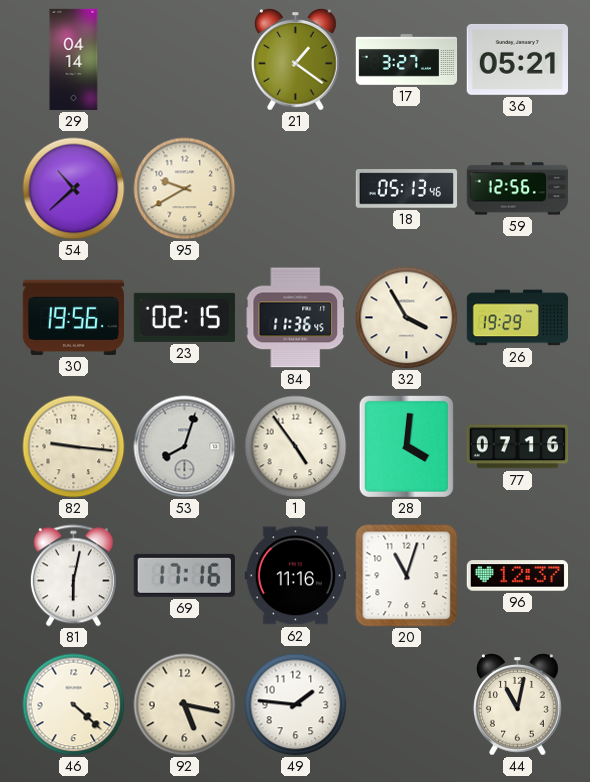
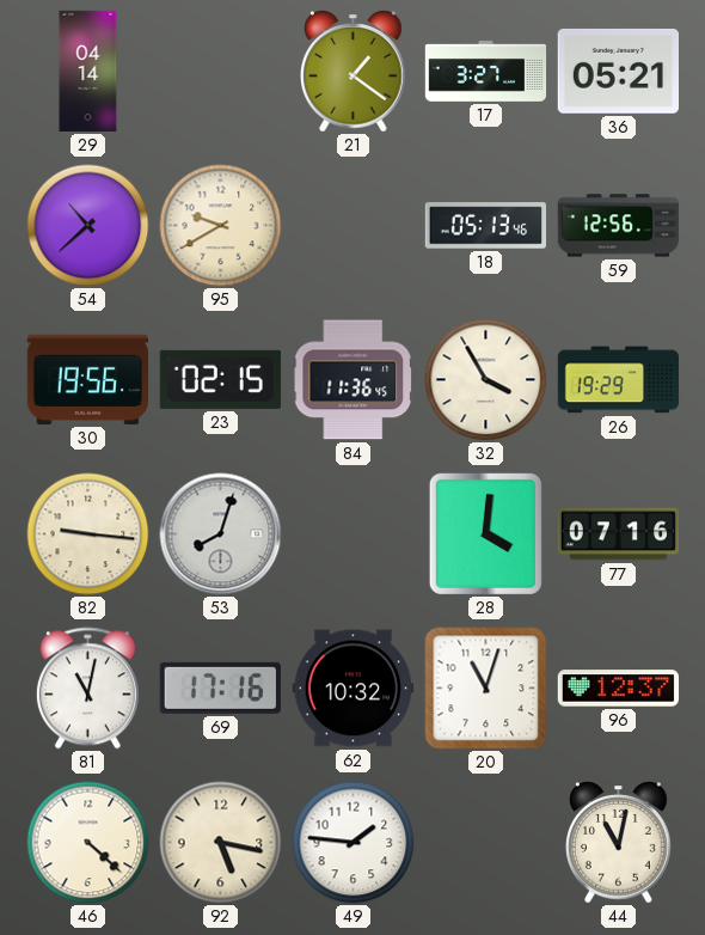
1: 4:54 -> none (296, 447)
81: 6:02 -> 11:02 (87, 689)
62: 11:16 -> 10:32 (352, 689)
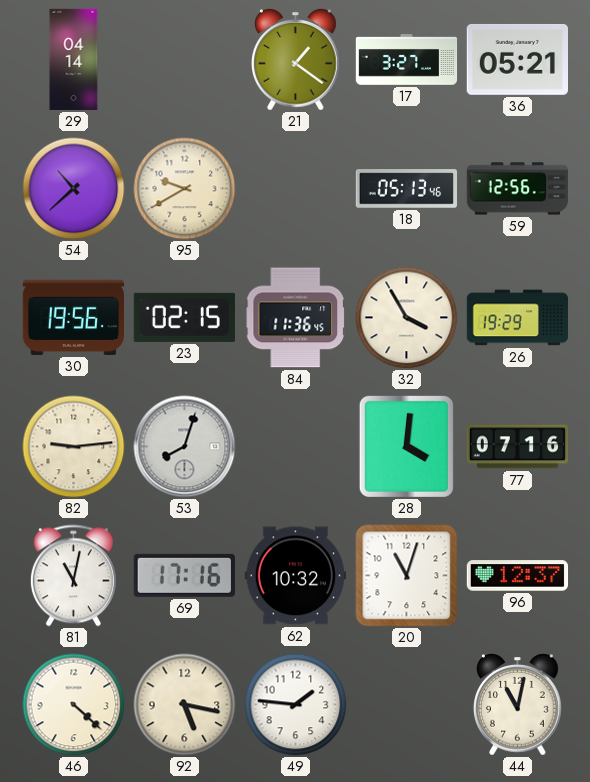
82: 9:16 -> 9:14 (74, 447)
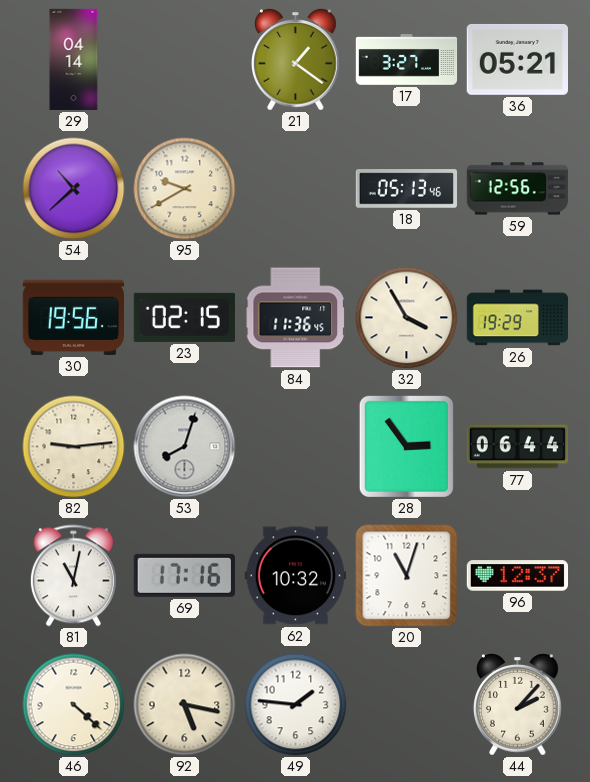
28: 4:01 -> 2:54 (406, 446)
77: 07:16 -> 06:44 (518, 447)
44: 11:02 -> 2:07 (518, 705)
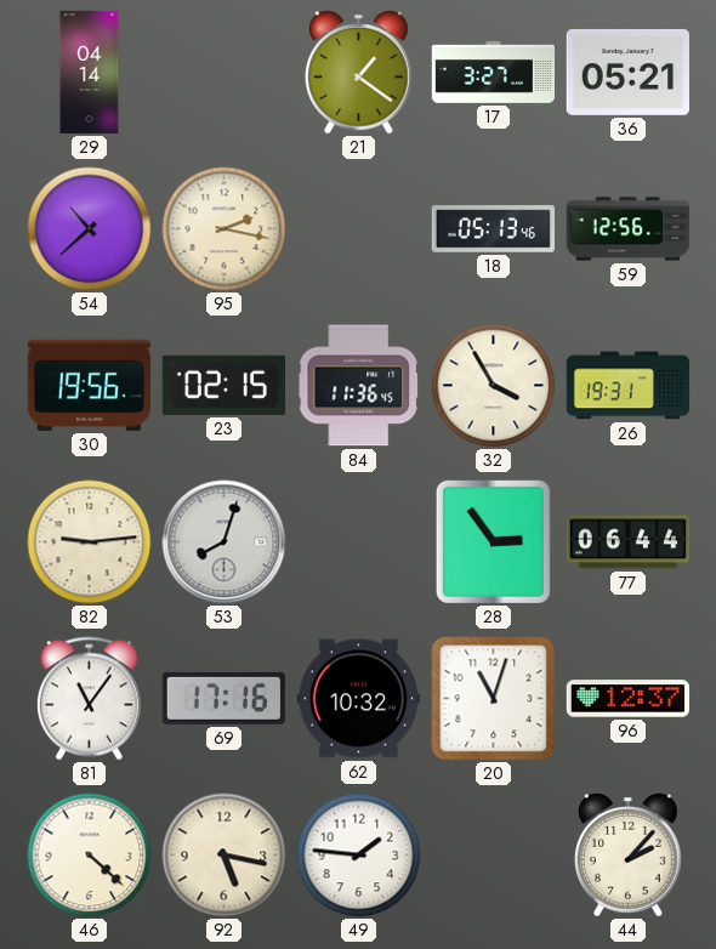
95: 9:40 -> 2:17 (225, 229)
26: 19:29 -> 19:31 (629, 386)
81: 11:02 -> 11:06 (89, 699)
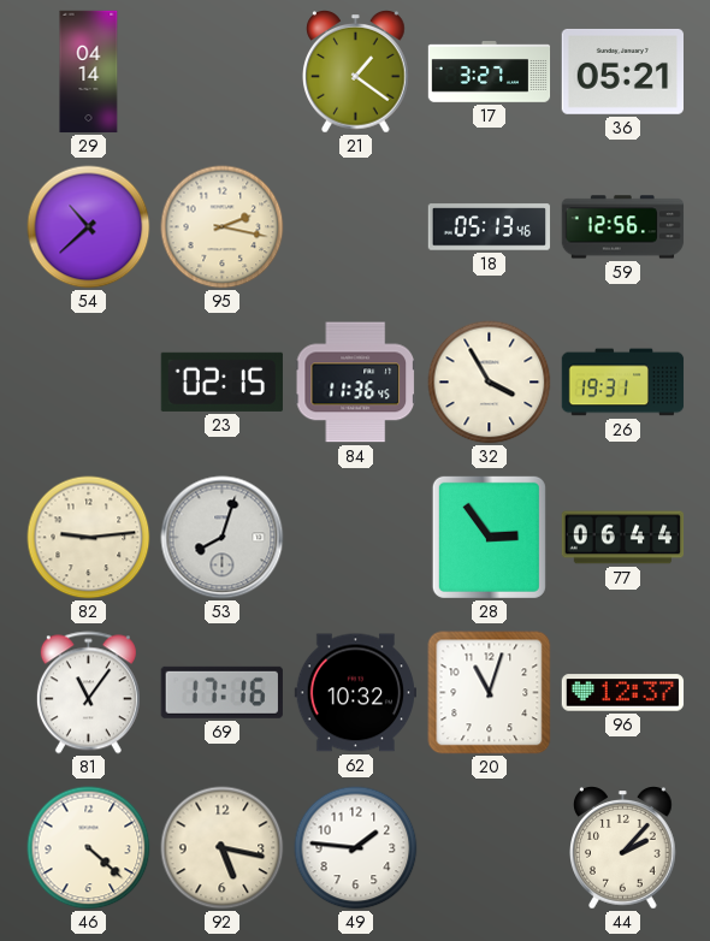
30: 19:56 -> none (89, 385)
